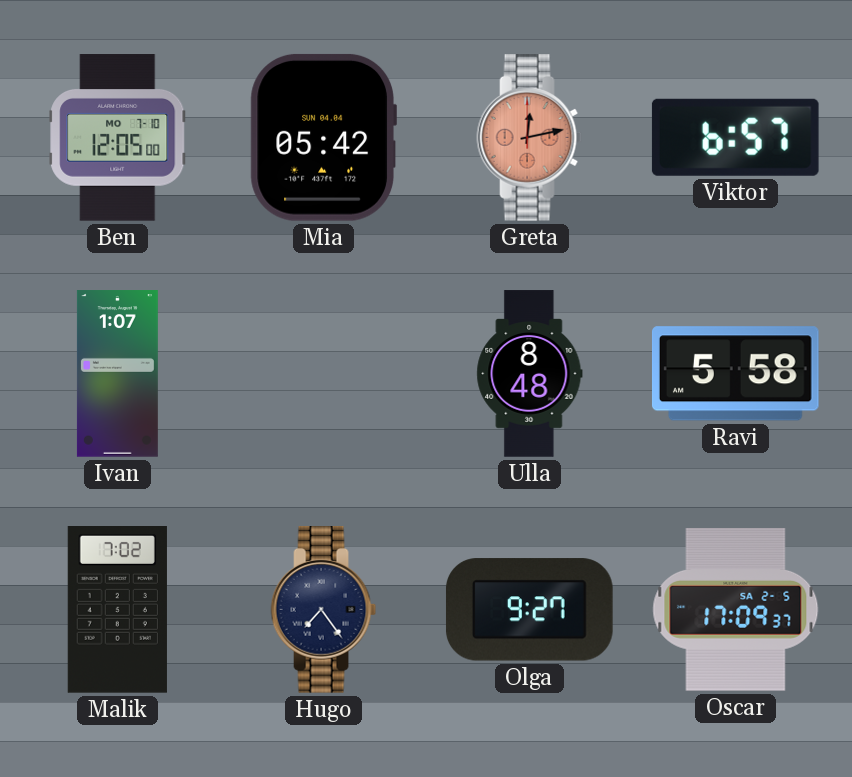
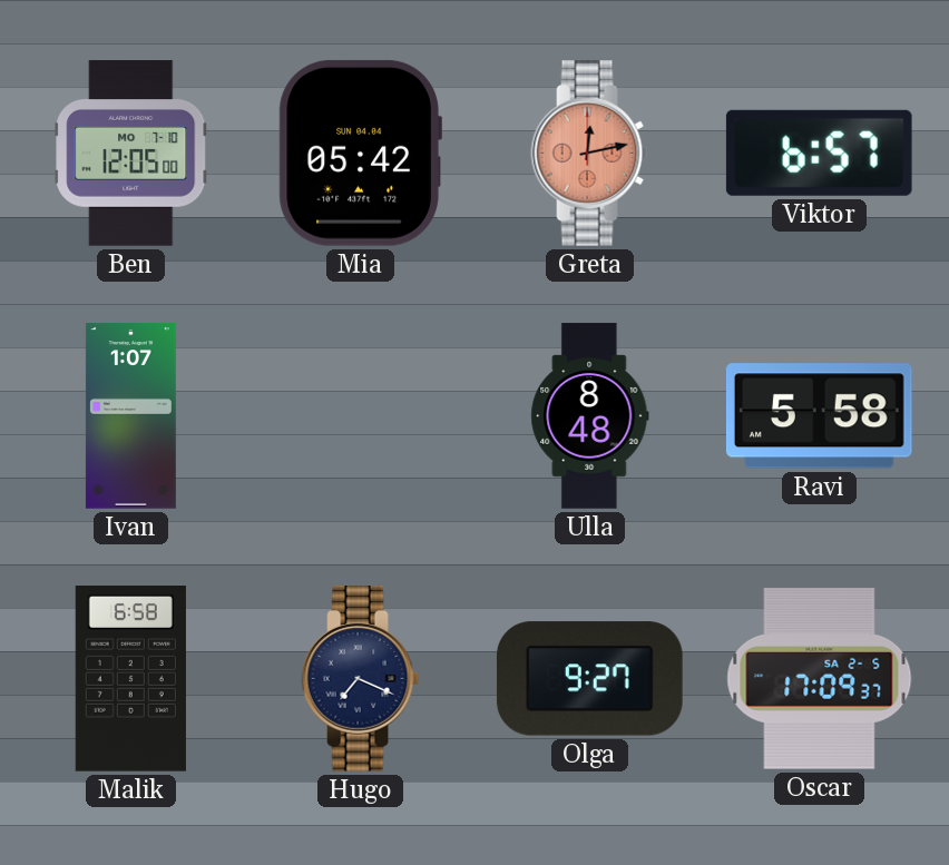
Malik: 7:02 -> 6:58 (130, 679)
Hugo: 7:24 -> 7:19 (361, 679)
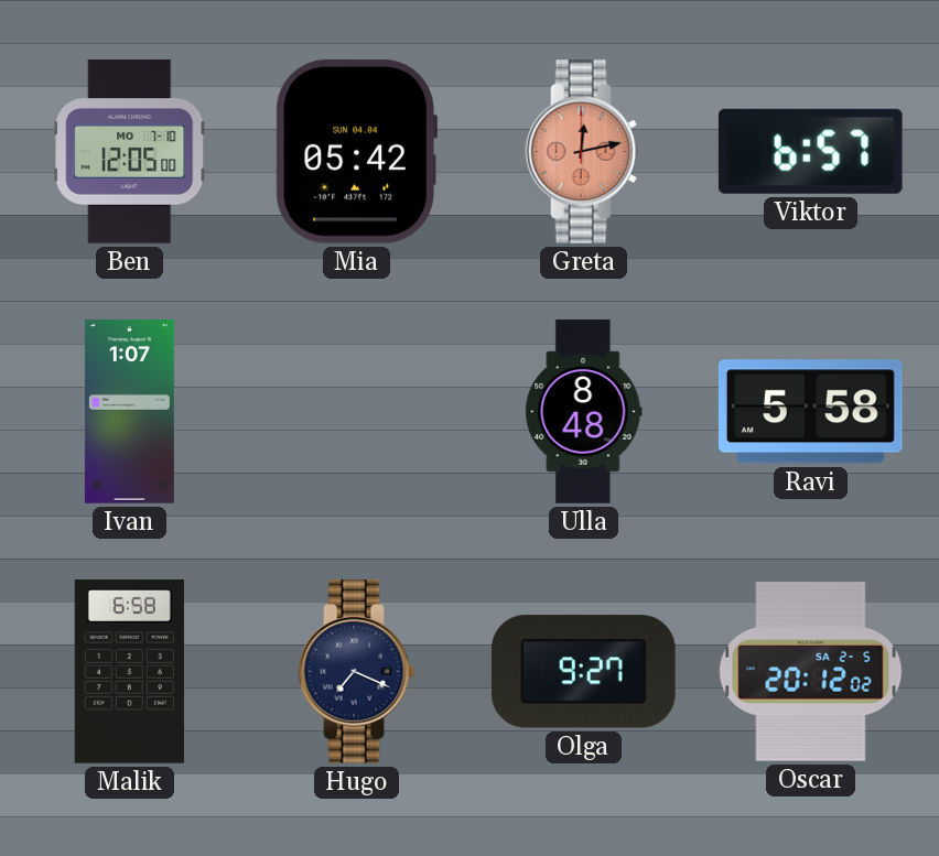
Oscar: 17:09 -> 20:12 (811, 672)
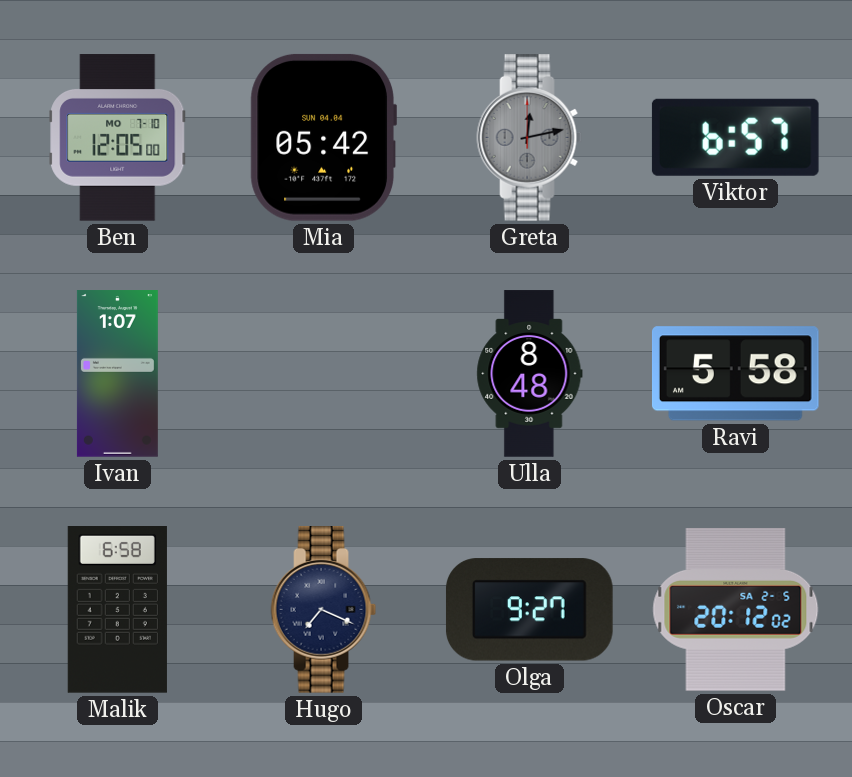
Greta dial: salmon -> grey (530, 138)
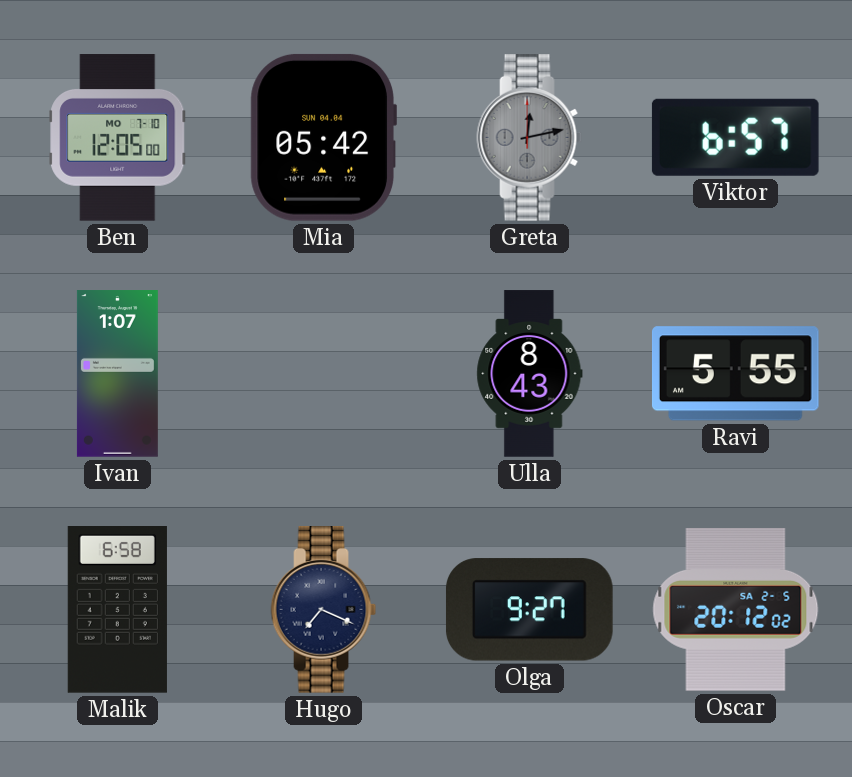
Ulla: 8:48 -> 8:43 (530, 374)
Ravi: 5:58 -> 5:55 (735, 374)
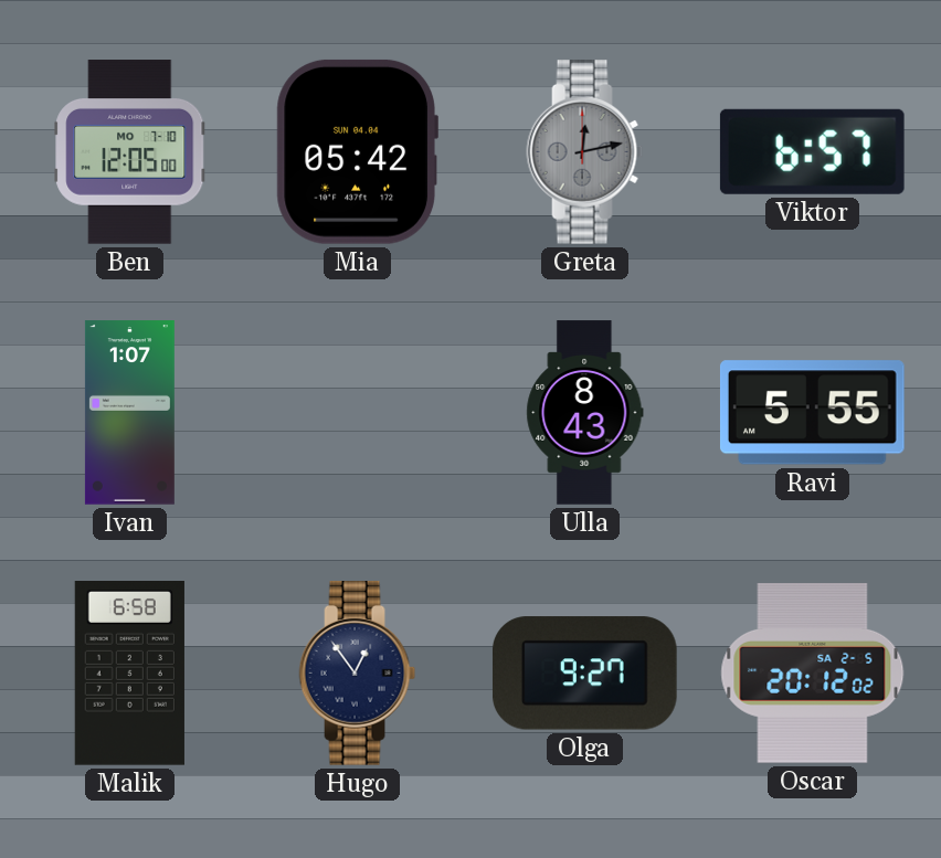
Hugo: 7:19 -> 12:54 (358, 674)
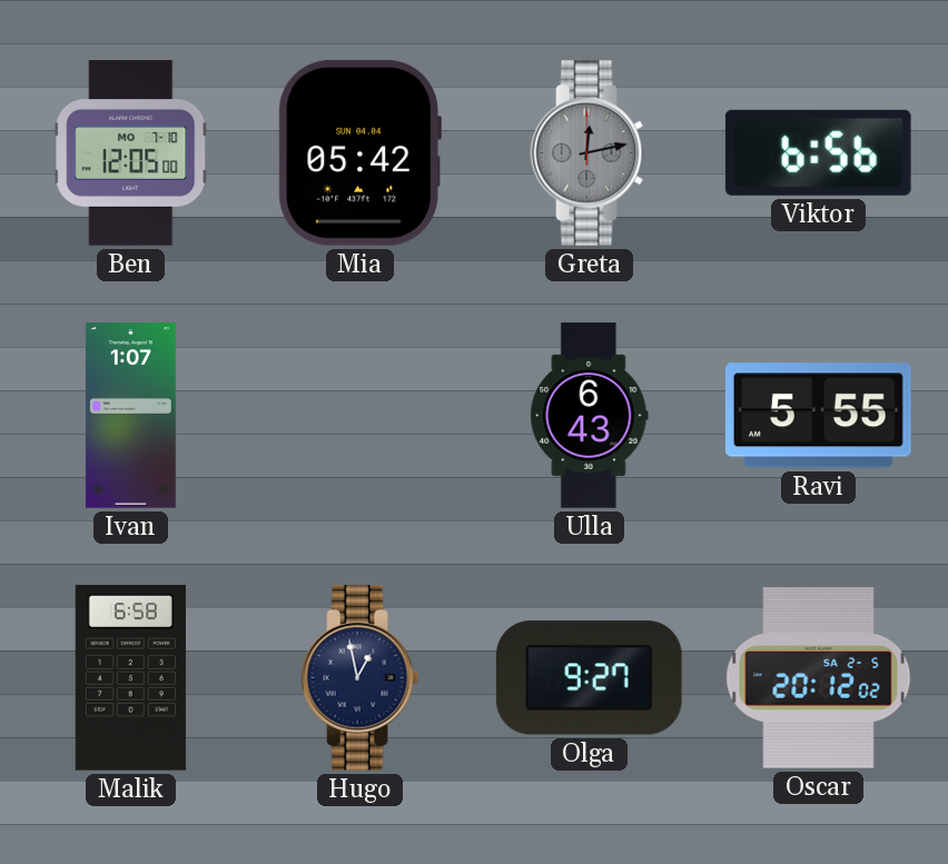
Viktor: 6:57 -> 6:56 (818, 152)
Ulla: 8:43 -> 6:43 (590, 416)
Hugo: 12:54 -> 12:58 (361, 678)
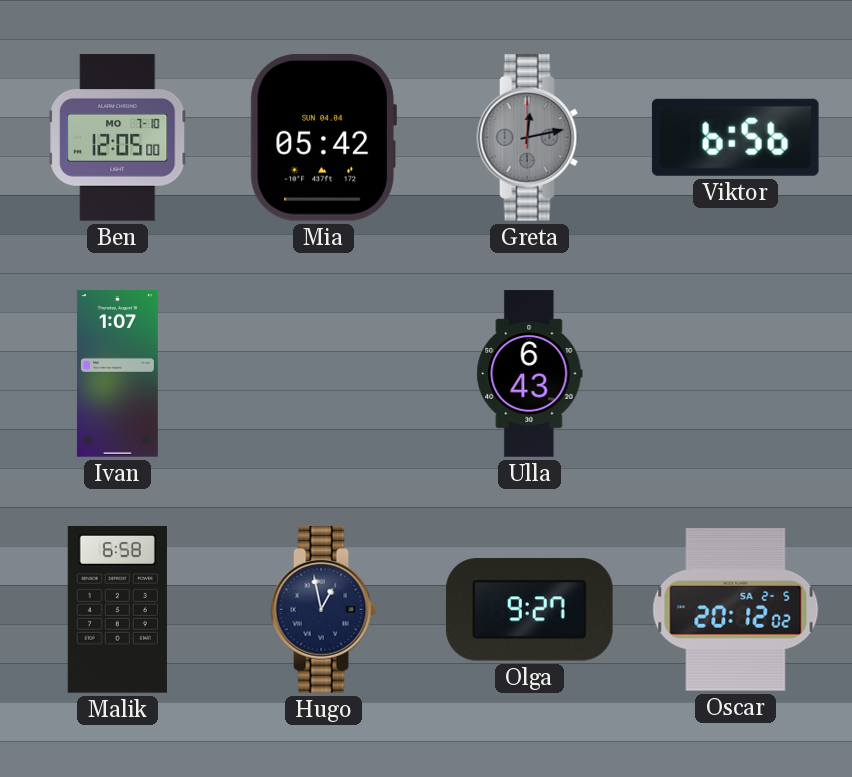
Ravi: 5:55 -> none (818, 416)
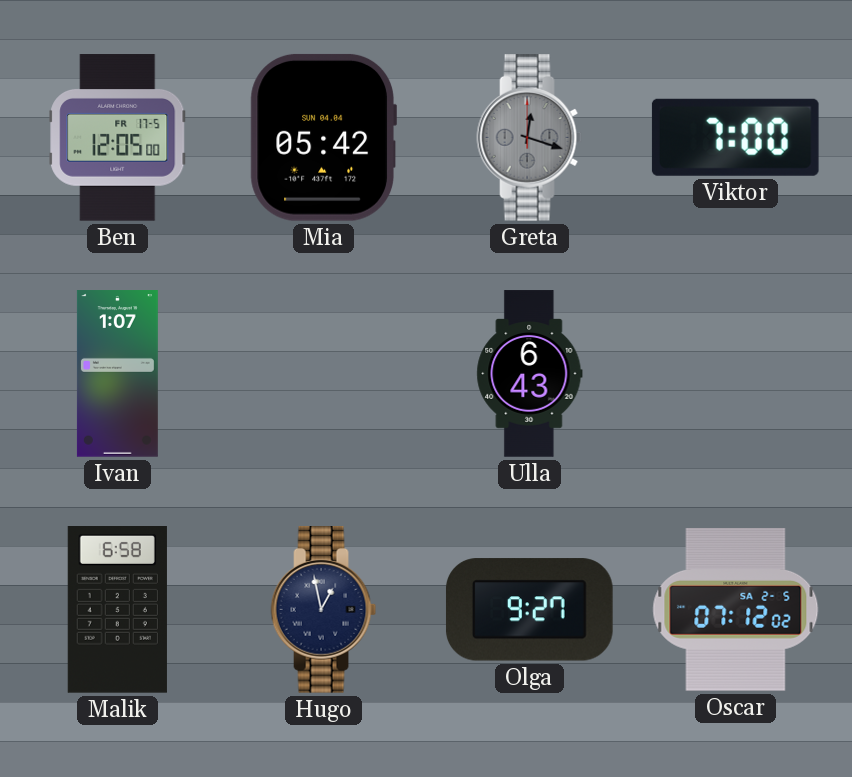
Ben date: MO 7-10 -> FR 17-5 (118, 138)
Greta: 12:13 -> 12:18 (530, 138)
Viktor: 6:56 -> 7:00 (735, 137)
Oscar: 20:12 -> 07:12 (736, 610)
